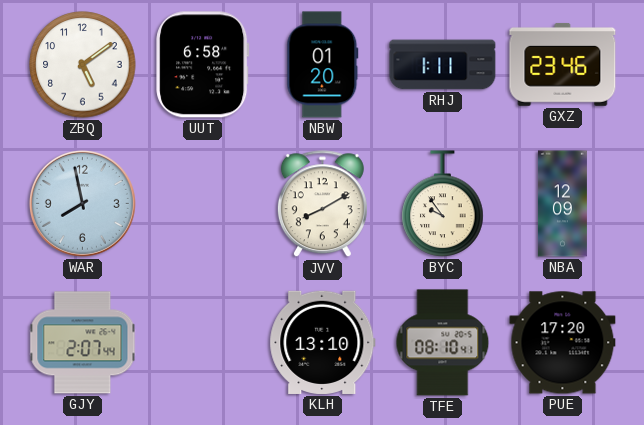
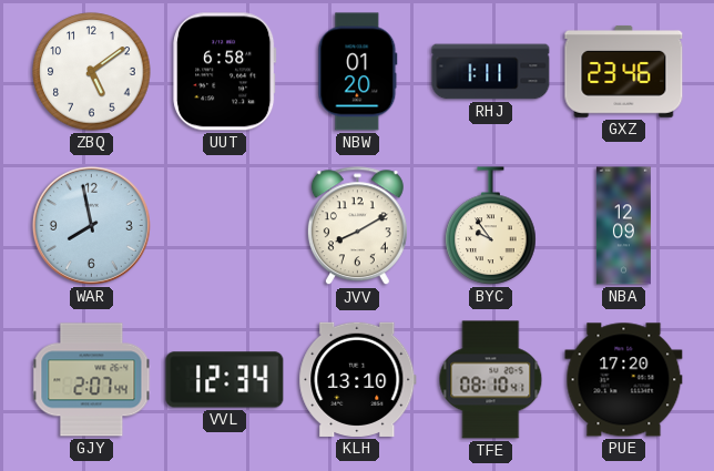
VVL: none -> 12:34 (225, 380)
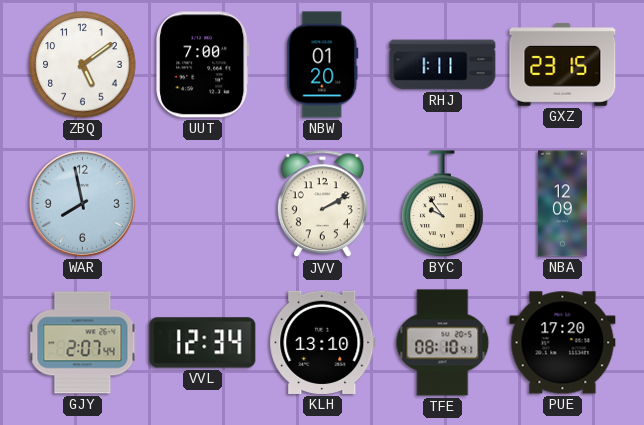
UUT: 6:58 -> 7:00 (203, 65)
GXZ: 23:46 -> 23:15 (563, 64)
JVV: 8:10 -> 2:10 (322, 204)
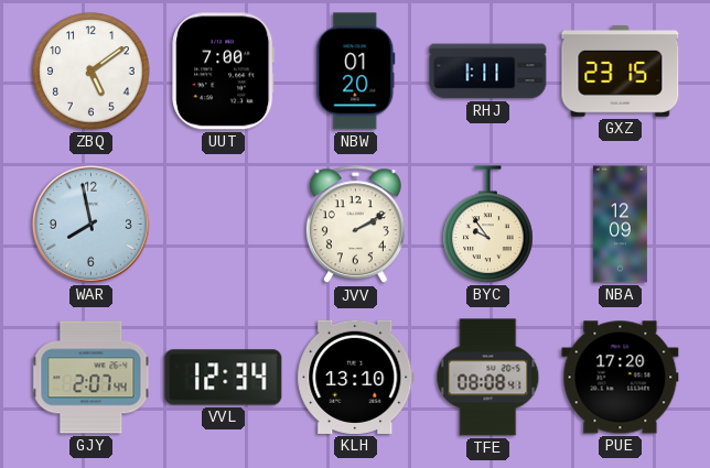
TFE: 08:10 -> 08:08 (488, 378)
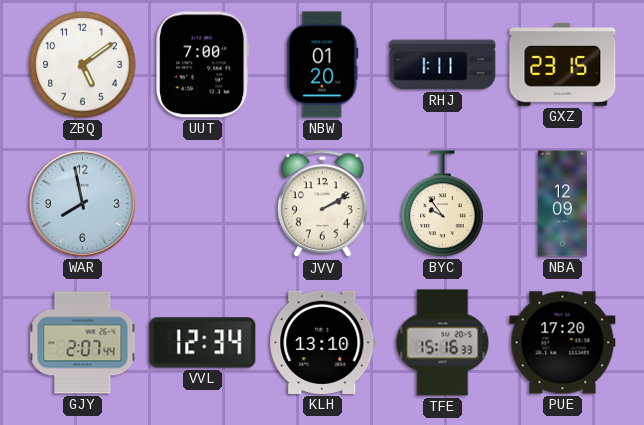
TFE: 08:08 -> 15:16 (443, 343)
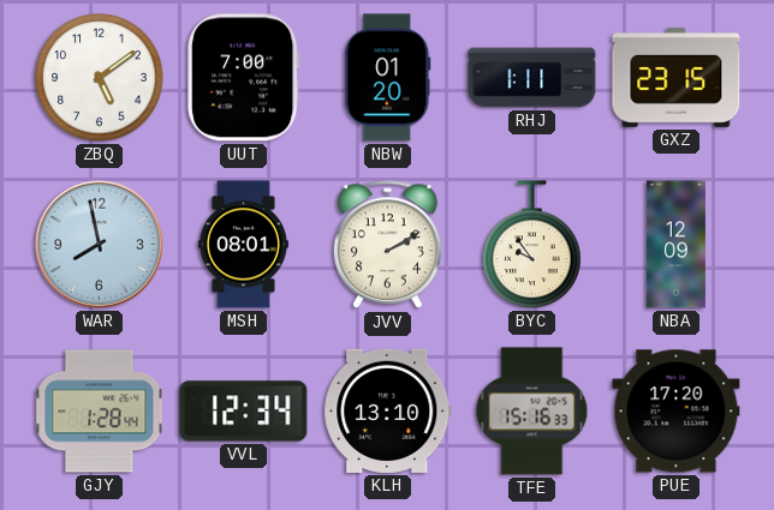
MSH: none -> 08:01 (243, 245)
GJY: 2:07 -> 1:28 (100, 412)
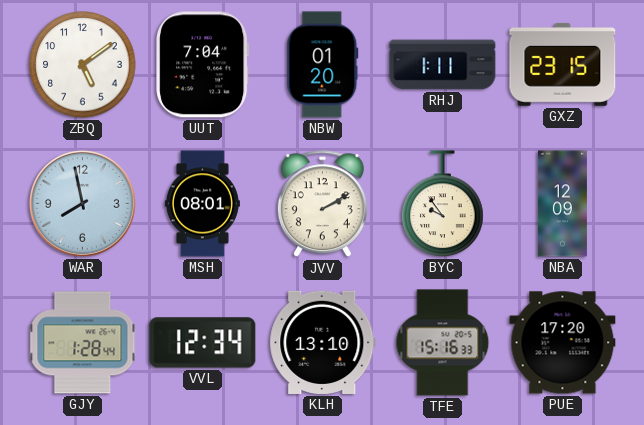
UUT: 7:00 -> 7:04 (203, 65)
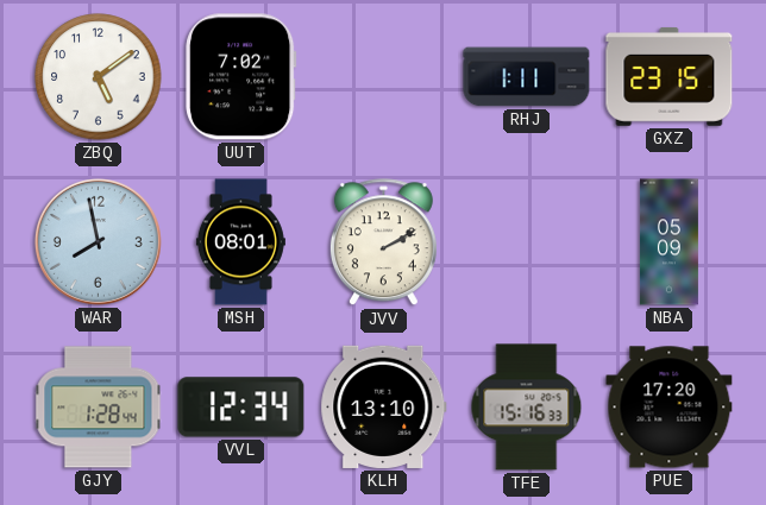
UUT: 7:04 -> 7:02 (241, 77)
NBW: 01:20 -> none (323, 65)
BYC: 9:54 -> none (443, 204)
NBA: 12:09 -> 05:09 (668, 242)
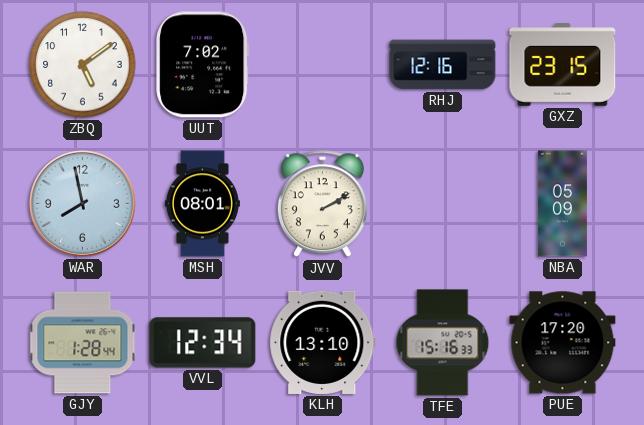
RHJ: 1:11 -> 12:16 (443, 65)
